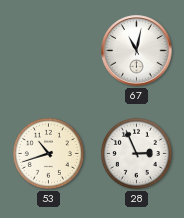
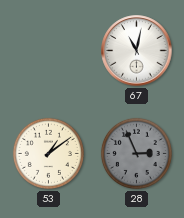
53: 10:42 -> 1:09 (48, 153)
28 dial: white -> grey (136, 153)
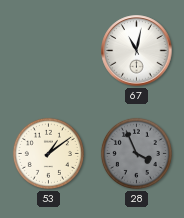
28: 2:56 -> 3:56 (136, 153)
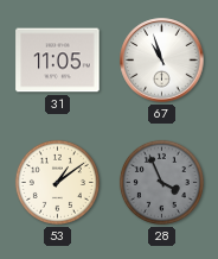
31: none -> 11:05 (58, 61)
67: 11:02 -> 10:57 (162, 61)
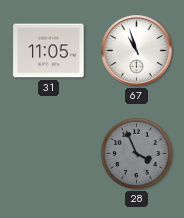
53: 1:09 -> none (57, 182)
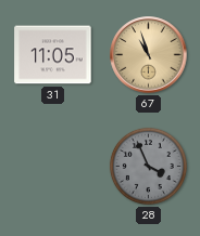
67 dial: white -> champagne (149, 55)
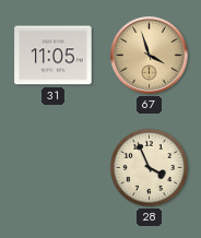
67: 10:57 -> 3:57 (150, 56)
28 dial: grey -> cream (149, 167)
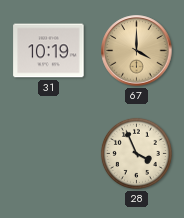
31: 11:05 -> 10:19 (49, 51)
67: 3:57 -> 4:00 (137, 51)
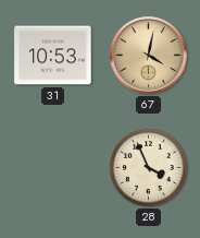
31: 10:19 -> 10:53 (53, 56)
67: 4:00 -> 4:02 (149, 56)
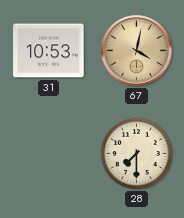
28: 3:56 -> 7:30 (136, 153)
